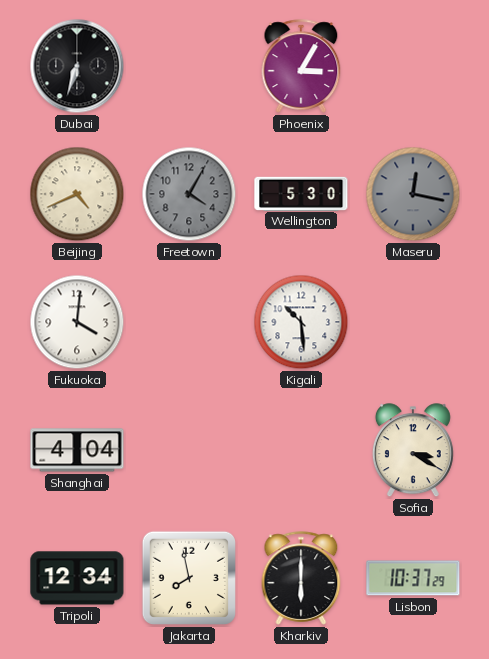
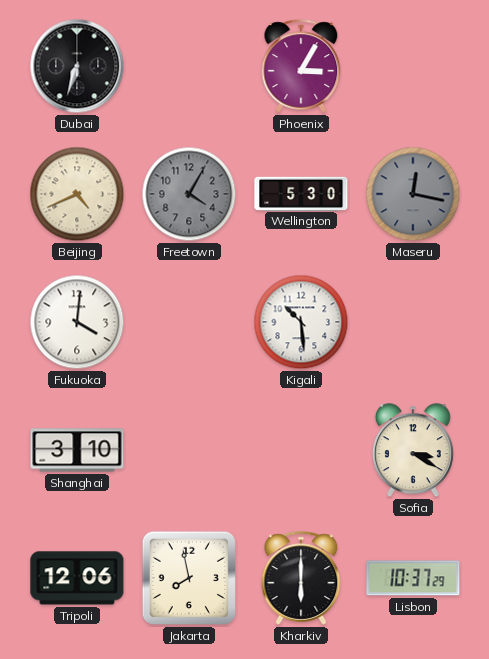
Shanghai: 4:04 -> 3:10 (77, 450)
Tripoli: 12:34 -> 12:06 (77, 578)
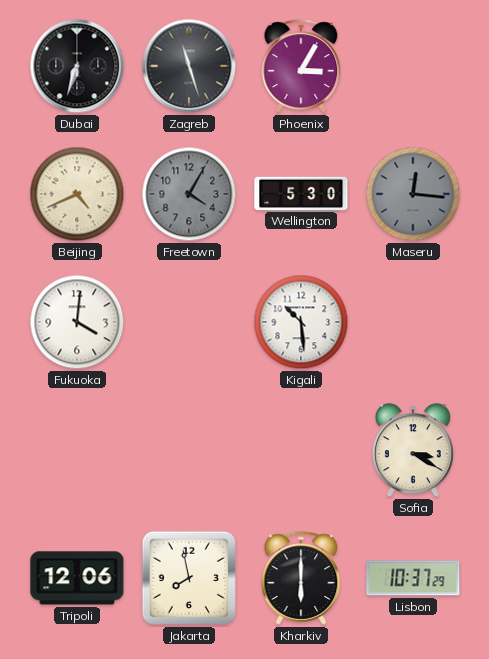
Zagreb: none -> 11:27 (189, 66)
Maseru: 12:17 -> 12:16 (413, 194)
Shanghai: 3:10 -> none (77, 450)
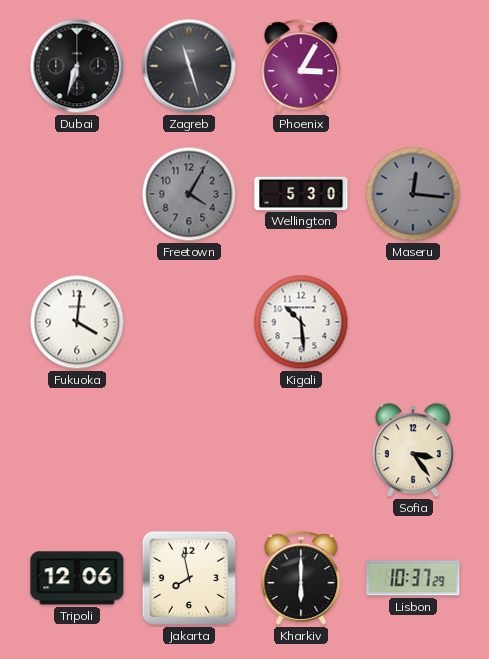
Beijing: 4:41 -> none (77, 194)
Sofia: 3:20 -> 3:24 (413, 451)
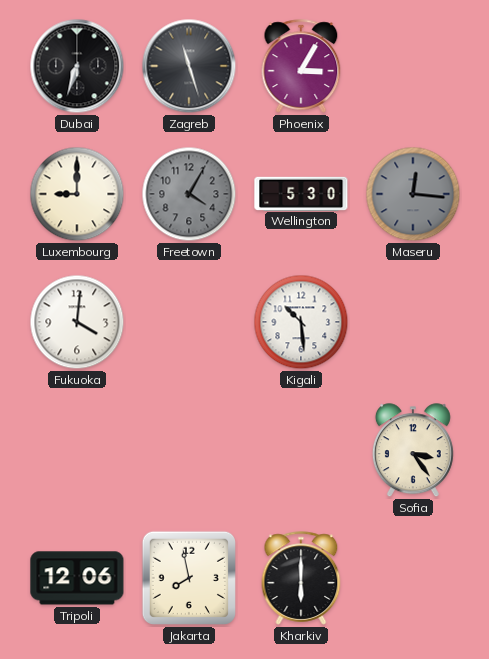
Luxembourg: none -> 9:00 (77, 194)
Lisbon: 10:37 -> none (413, 578)
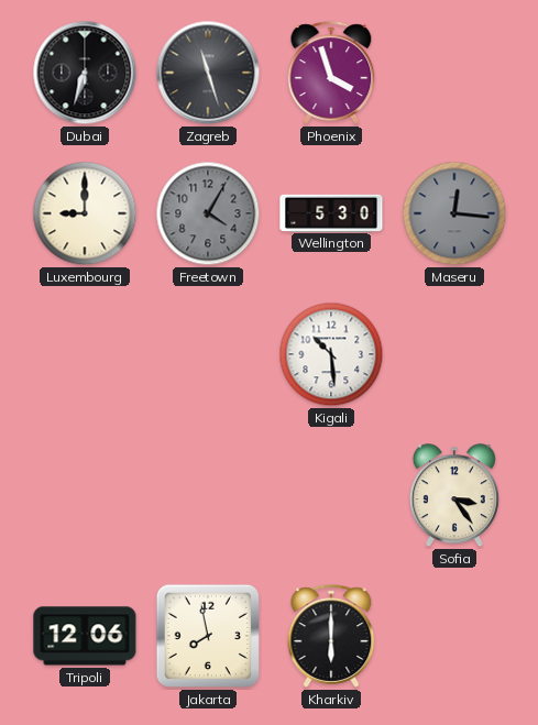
Phoenix: 3:05 -> 3:57 (331, 73)
Fukuoka: 4:01 -> none (77, 322)
